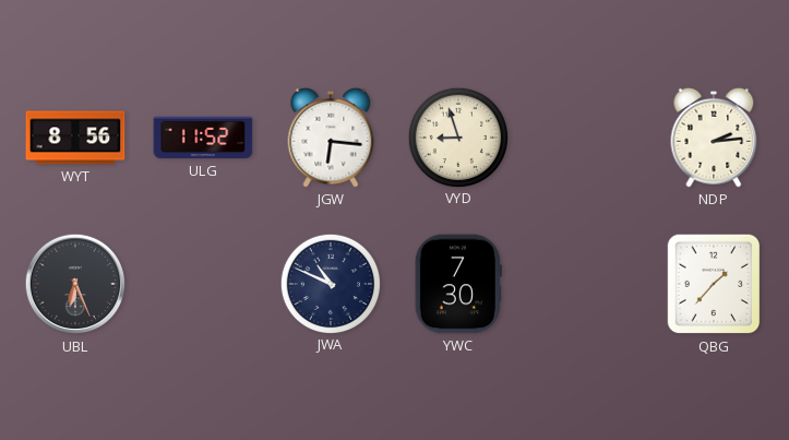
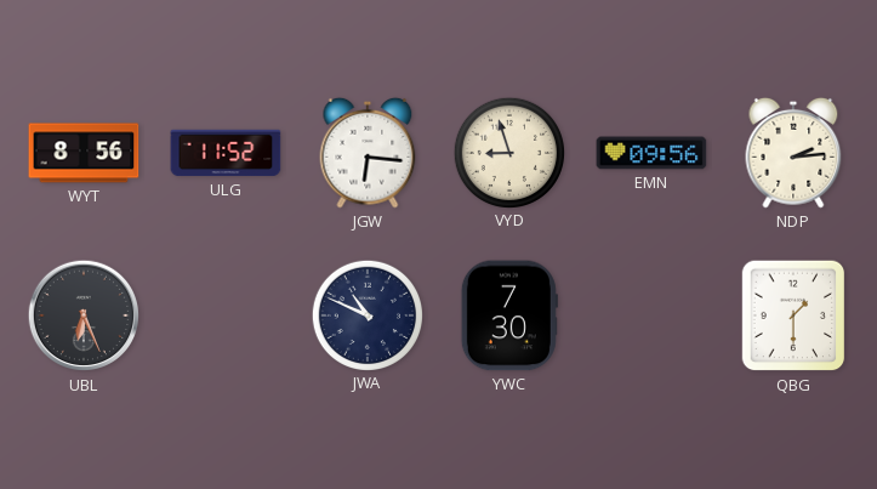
EMN: none -> 09:56 (651, 153)
QBG: 1:37 -> 1:30 (793, 315)
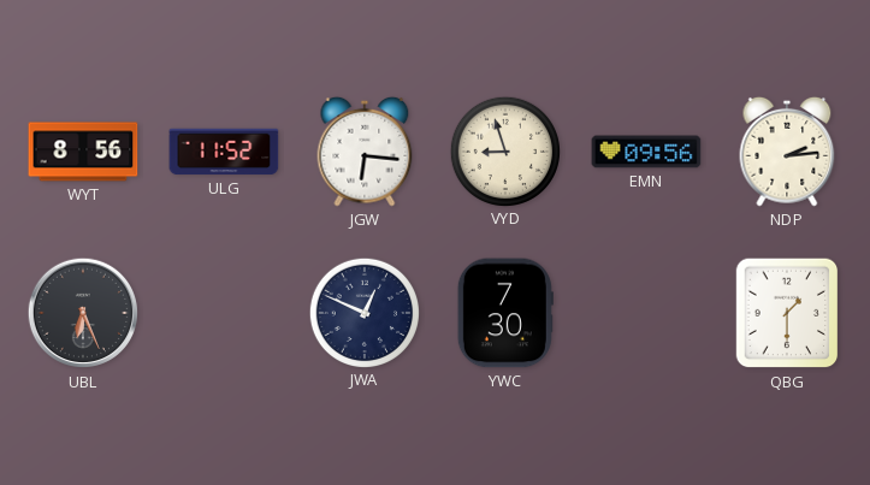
JWA: 10:49 -> 12:49 (363, 312)
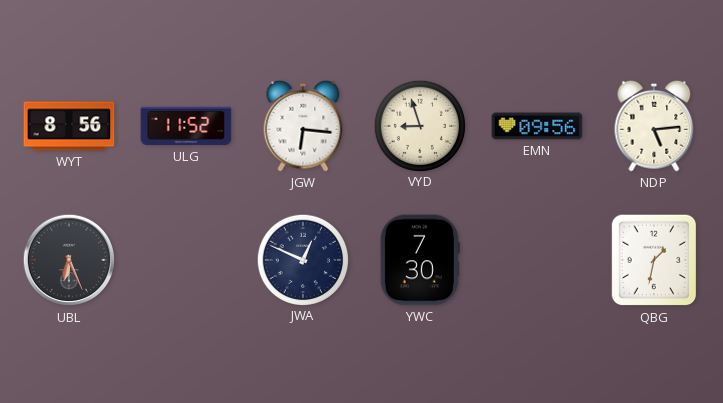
NDP: 2:14 -> 5:14 (654, 126)
QBG: 1:30 -> 1:32 (654, 260)
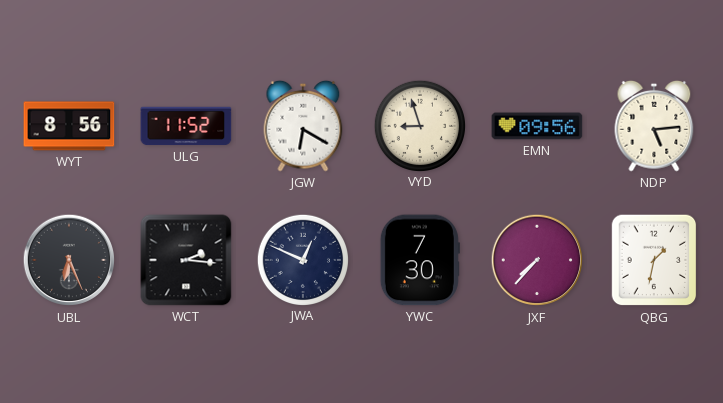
JGW: 6:16 -> 6:20 (303, 126)
WCT: none -> 2:16 (186, 260)
JXF: none -> 7:37 (537, 260)
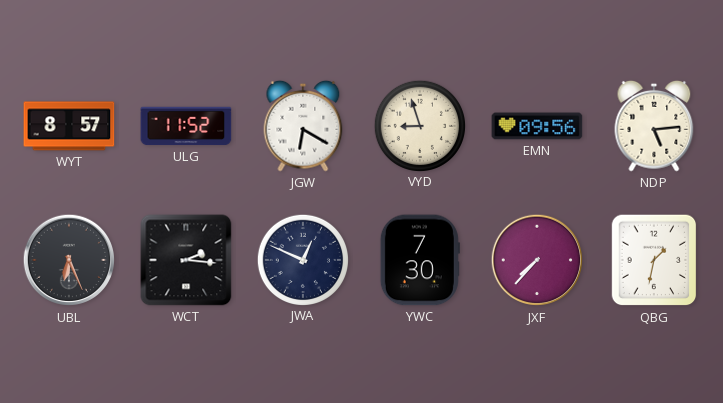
WYT: 8:56 -> 8:57 (69, 126)
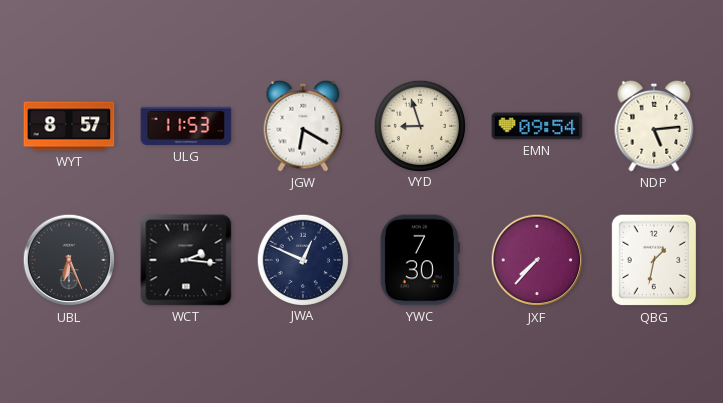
ULG: 11:52 -> 11:53 (186, 126)
EMN: 09:56 -> 09:54 (537, 126)
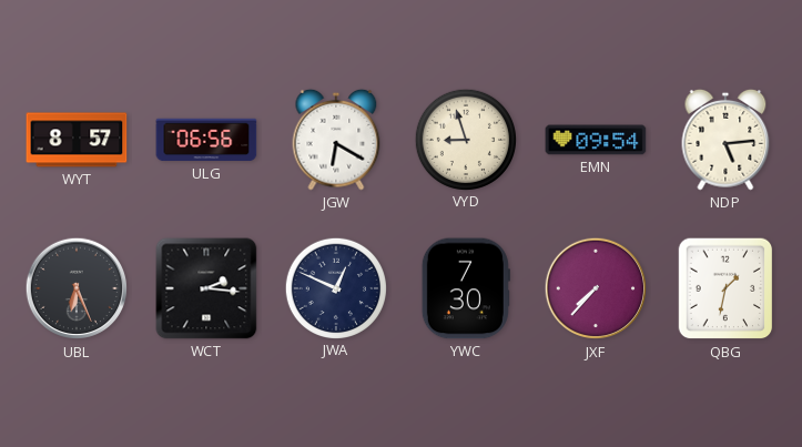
ULG: 11:53 -> 06:56 (206, 140)
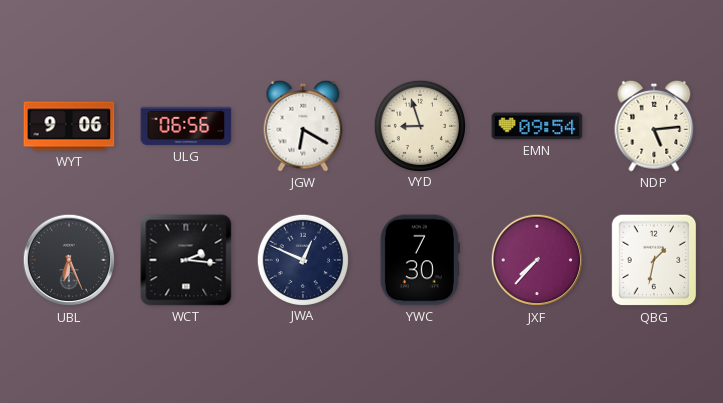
WYT: 8:57 -> 9:06 (69, 126)
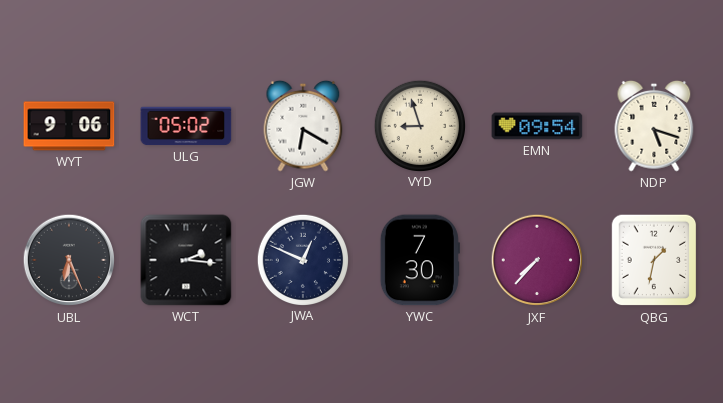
ULG: 06:56 -> 05:02 (186, 126)
NDP: 5:14 -> 5:18 (654, 126)
